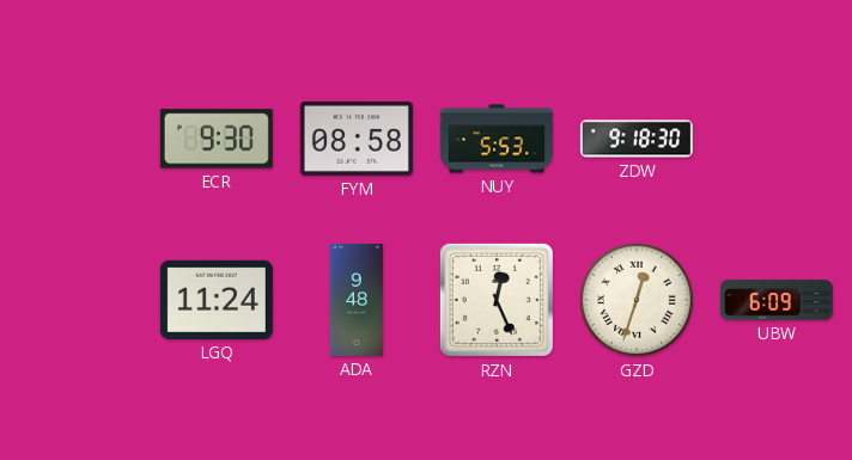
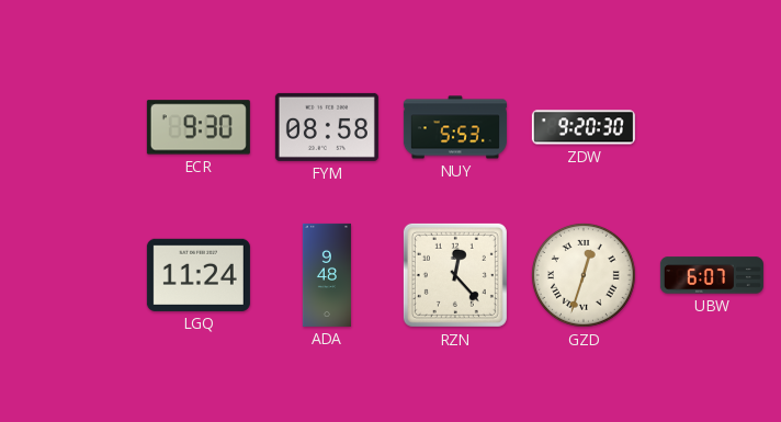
ZDW: 9:18 -> 9:20 (584, 127)
RZN: 12:26 -> 12:23 (455, 275)
UBW: 6:09 -> 6:07 (712, 275)
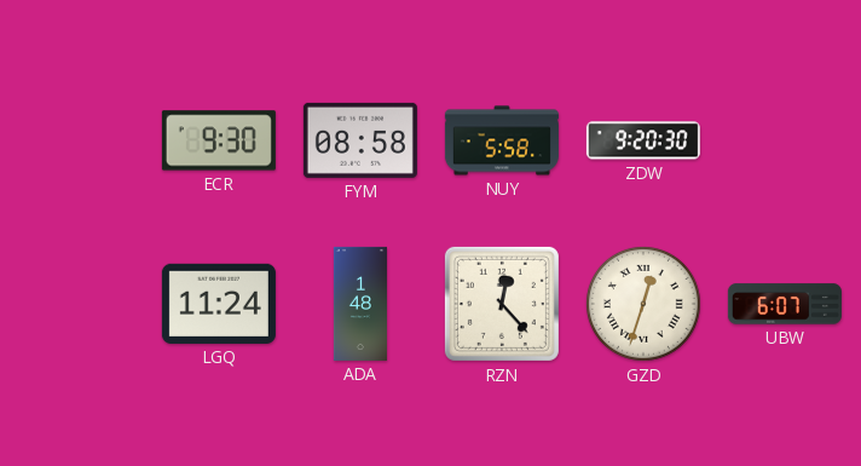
NUY: 5:53 -> 5:58 (502, 140)
ADA: 9:48 -> 1:48 (360, 304)
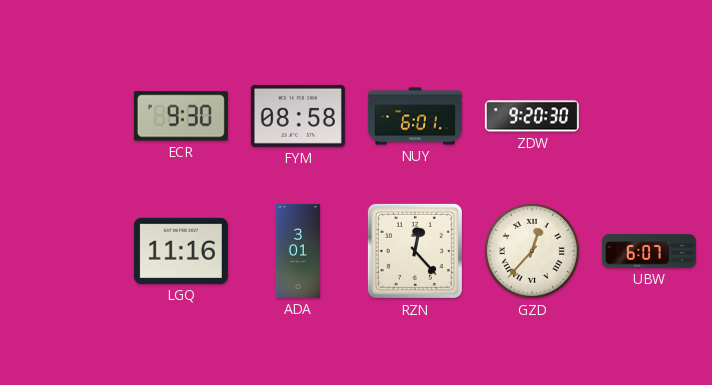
NUY: 5:58 -> 6:01 (415, 116)
LGQ: 11:24 -> 11:16 (181, 251)
ADA: 1:48 -> 3:01 (298, 251)
GZD: 12:33 -> 12:37 (532, 251)
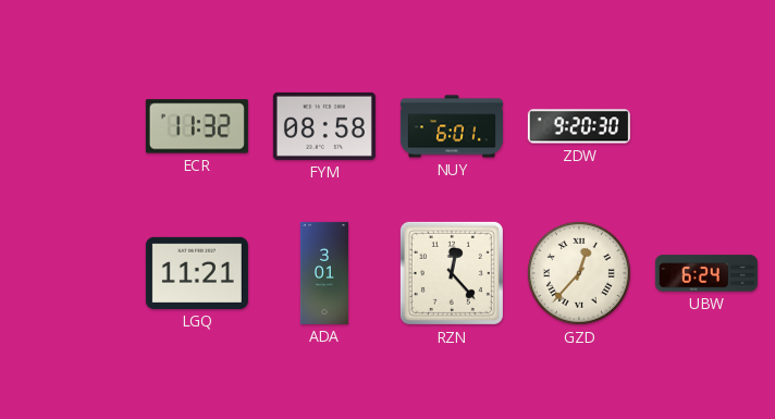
ECR: 9:30 -> 11:32 (197, 126)
LGQ: 11:16 -> 11:21 (197, 273)
UBW: 6:07 -> 6:24 (706, 273)
